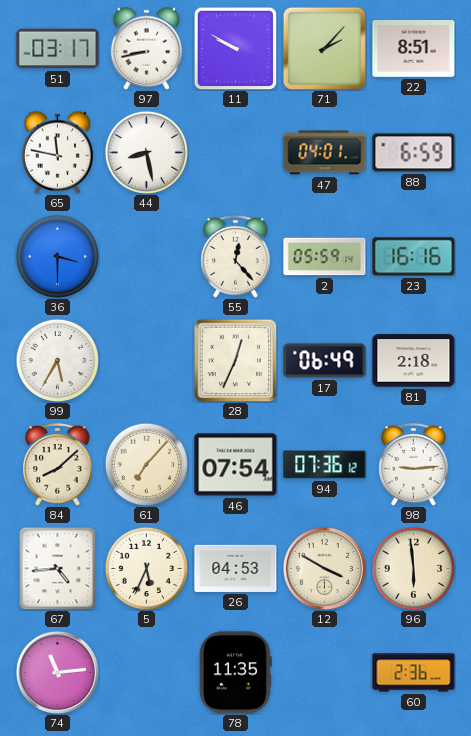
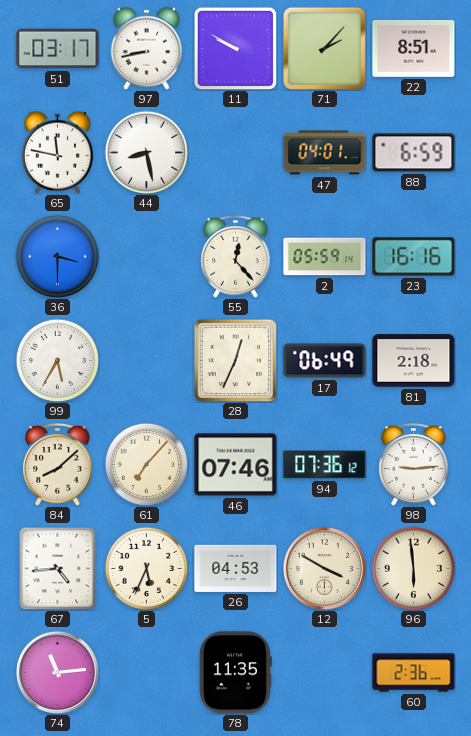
46: 07:54 -> 07:46 (236, 465)
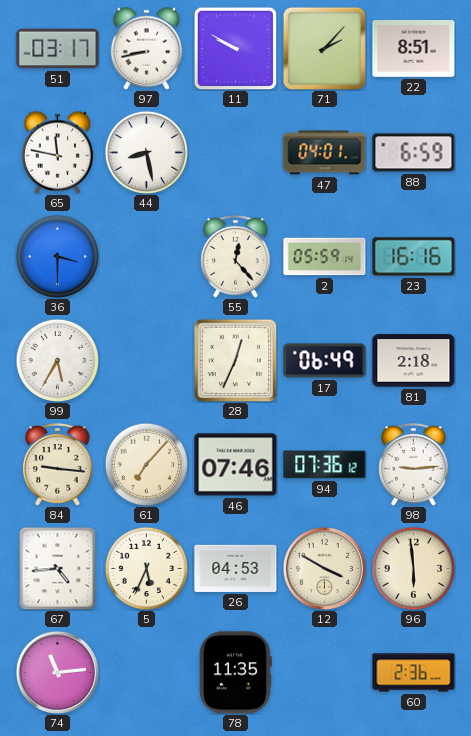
84: 8:08 -> 9:16 (58, 465)
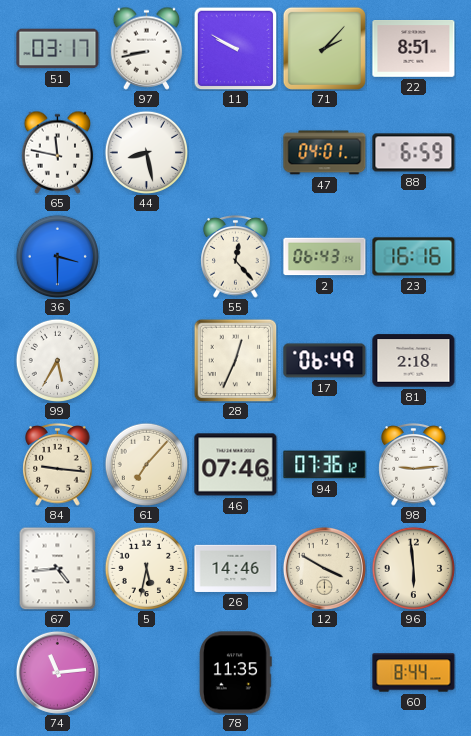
2: 05:59 -> 06:43 (325, 257)
5: 5:34 -> 5:32 (146, 568)
26: 04:53 -> 14:46 (236, 568)
60: 2:36 -> 8:44 (414, 673)
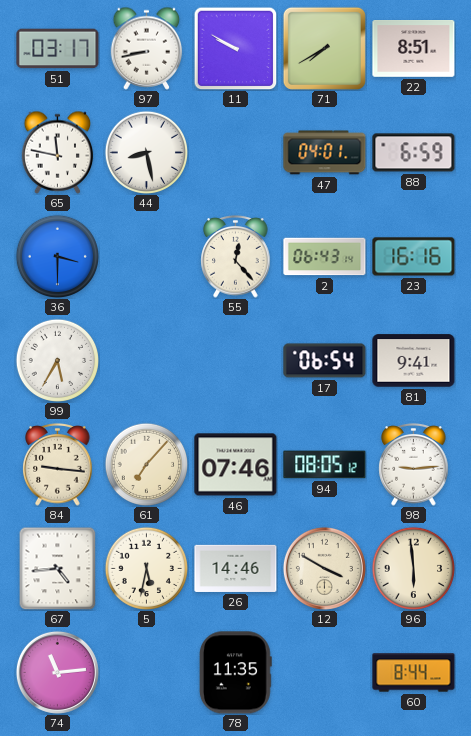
71: 2:07 -> 7:40 (324, 48)
28: 12:34 -> none (235, 360)
17: 06:49 -> 06:54 (325, 361)
81: 2:18 -> 9:41 (414, 361)
94: 07:36 -> 08:05 (325, 465)
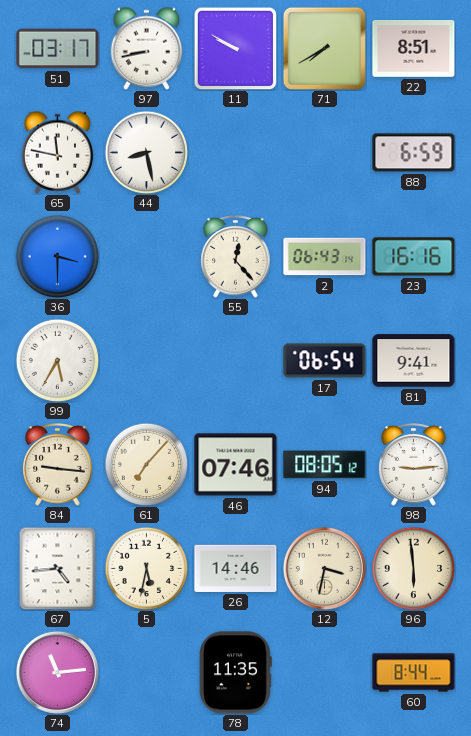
47: 04:01 -> none (325, 153)
12: 3:50 -> 3:32 (324, 568)
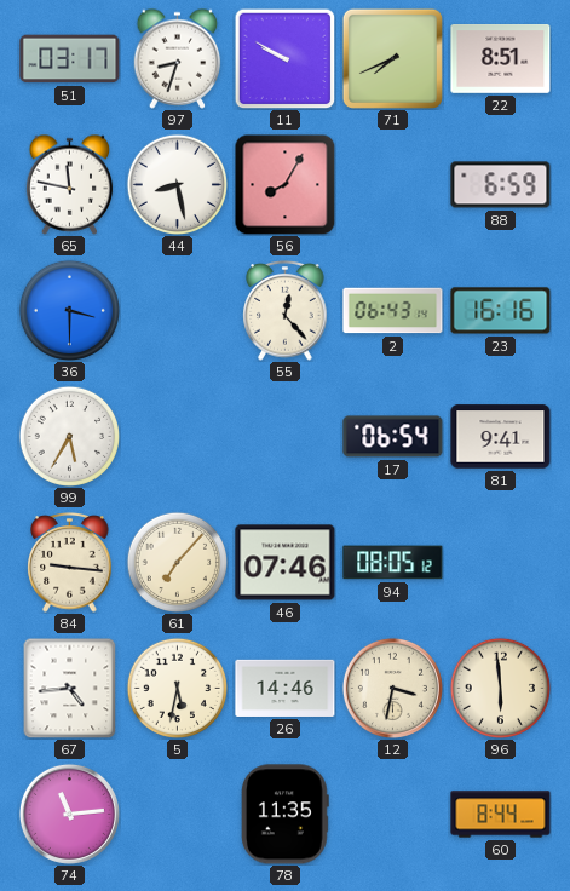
97: 8:43 -> 8:33 (178, 58)
71: 7:40 -> 7:41 (392, 58)
56: none -> 8:05 (284, 184)
98: 9:14 -> none (414, 465)
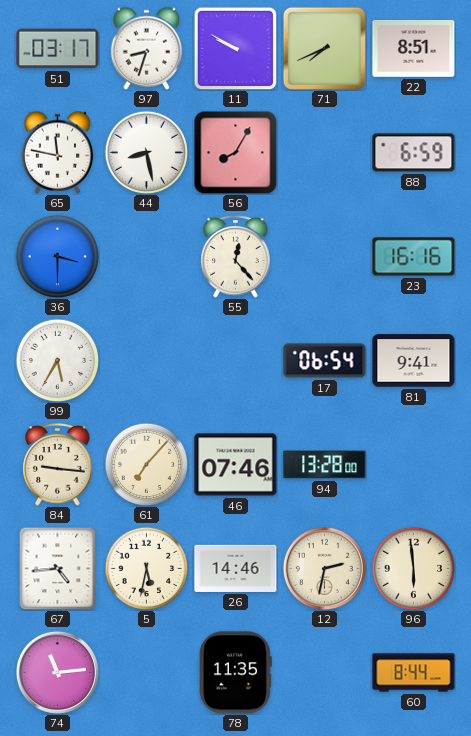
2: 06:43 -> none (393, 311)
94: 08:05 -> 13:28 (325, 465)
12: 3:32 -> 2:32 (324, 568)
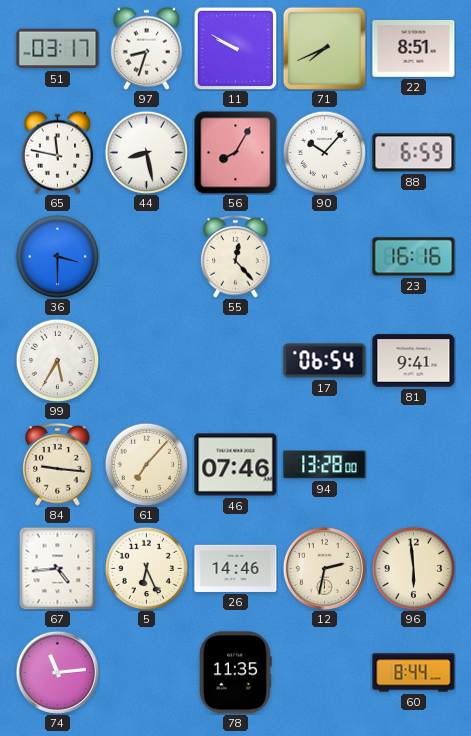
90: none -> 10:07 (324, 152)
5: 5:32 -> 6:26 (146, 568)
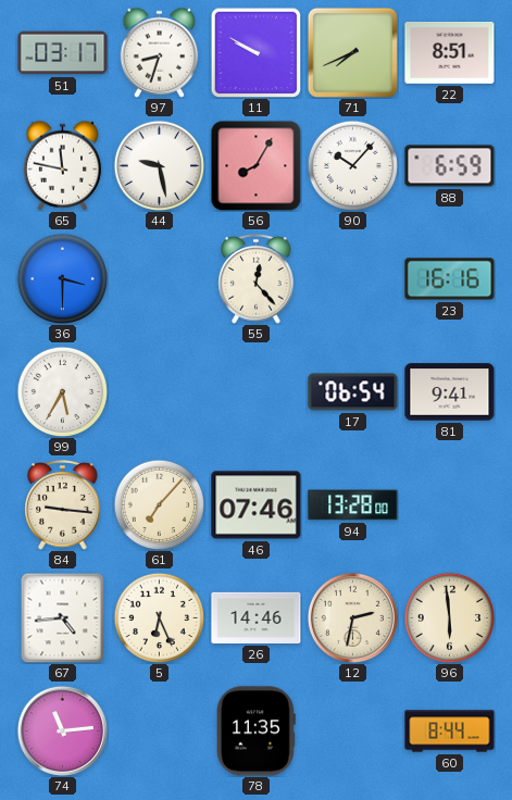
44: 8:28 -> 9:28 (159, 165)
